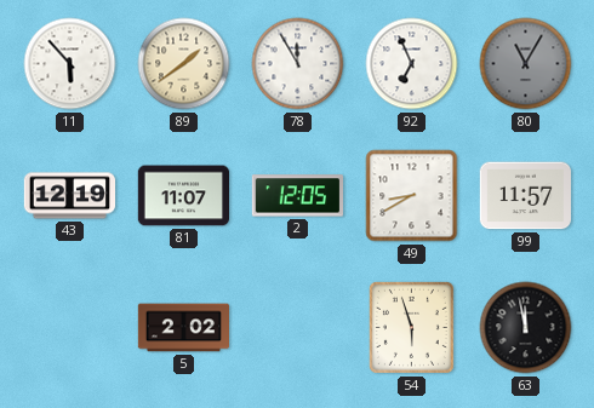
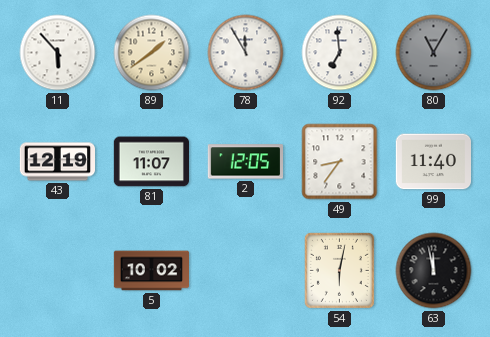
92: 6:56 -> 6:59 (340, 53)
49: 8:40 -> 8:36 (340, 162)
99: 11:57 -> 11:40 (433, 162)
5: 2:02 -> 10:02 (152, 271)
54: 5:57 -> 6:02 (339, 270)
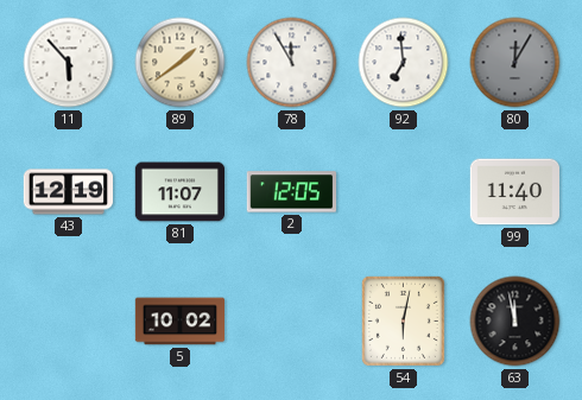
80: 11:05 -> 12:05 (515, 63)
49: 8:36 -> none (340, 162)
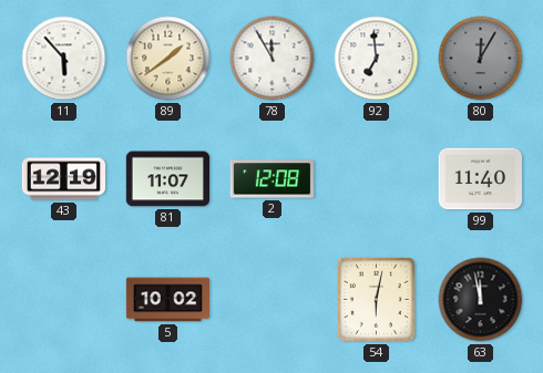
2: 12:05 -> 12:08 (271, 179)
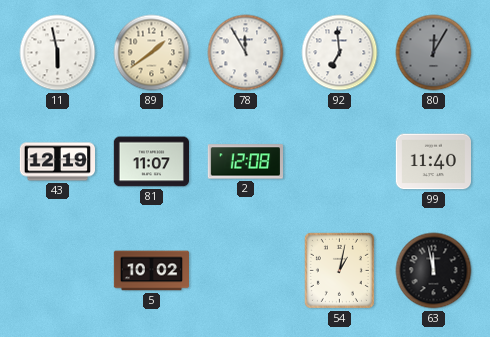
11: 5:53 -> 5:58 (58, 53)
54: 6:02 -> 1:02 (339, 270)
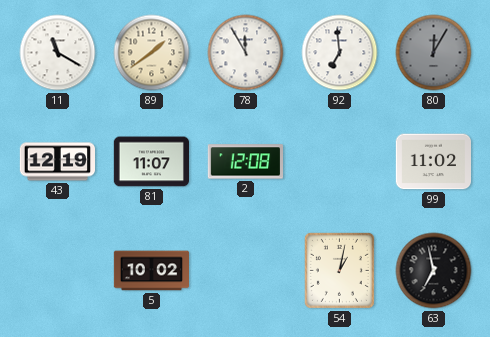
11: 5:58 -> 11:20 (58, 53)
99: 11:40 -> 11:02 (433, 162)
63: 11:58 -> 6:58 (434, 271)
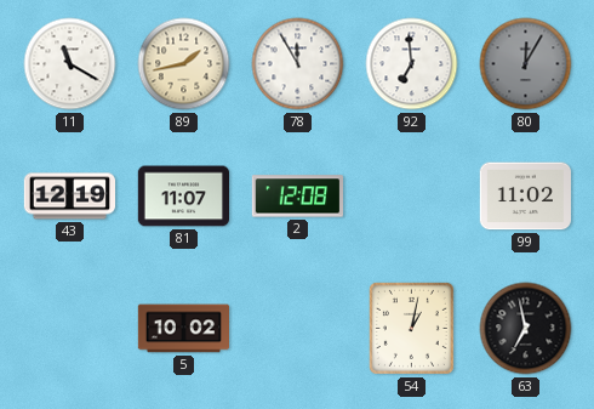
89: 1:39 -> 1:43 (184, 64)
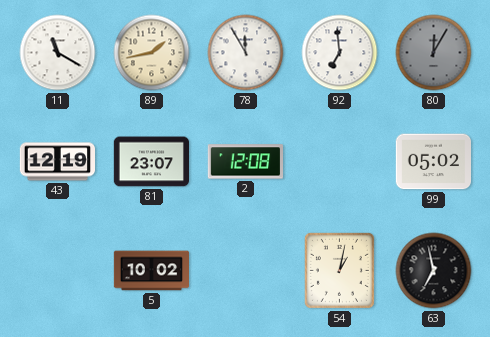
81: 11:07 -> 23:07 (151, 162)
99: 11:02 -> 05:02 (433, 162)
